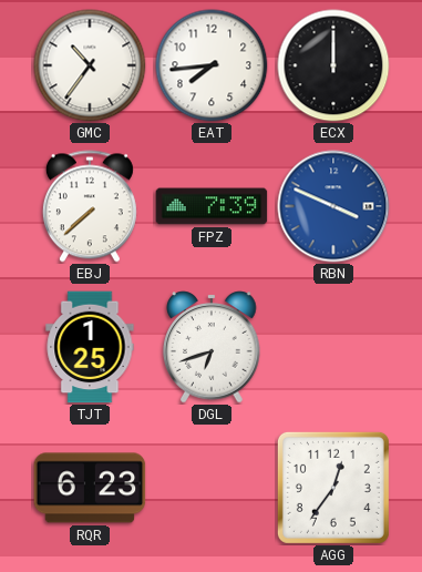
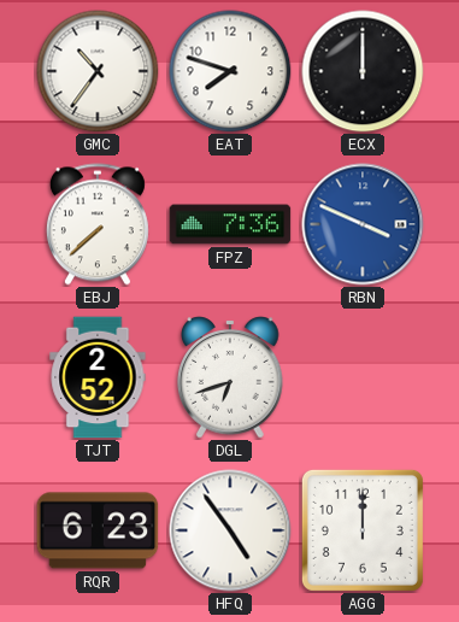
EAT: 7:44 -> 7:48 (230, 71)
FPZ: 7:39 -> 7:36 (230, 224)
TJT: 1:25 -> 2:52 (98, 377)
HFQ: none -> 4:54 (230, 530)
AGG: 12:36 -> 12:00 (363, 530)
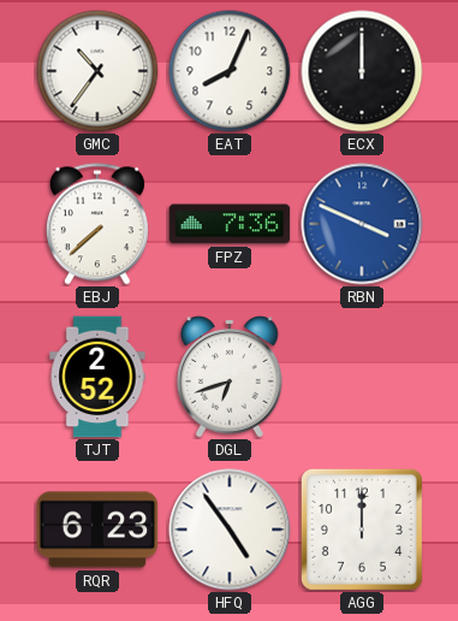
EAT: 7:48 -> 8:04 (230, 71)
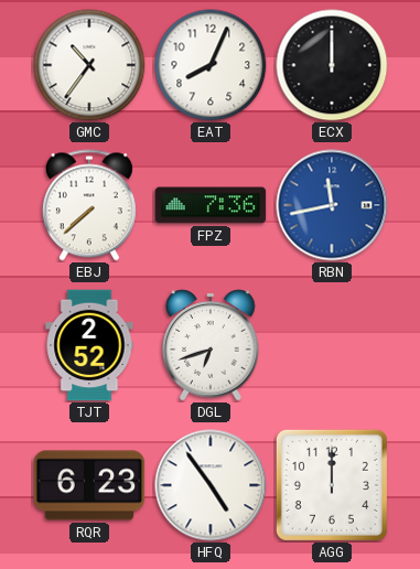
RBN: 3:49 -> 11:43 (332, 205)
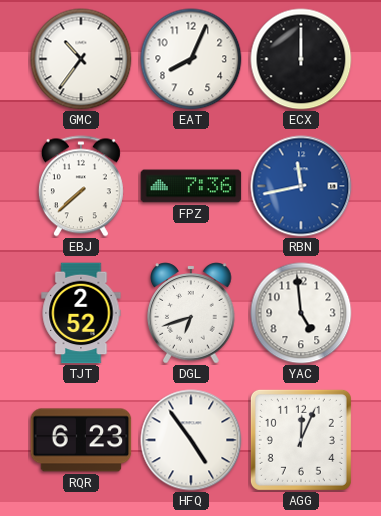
YAC: none -> 4:59 (301, 313)
AGG: 12:00 -> 12:04 (301, 440)
